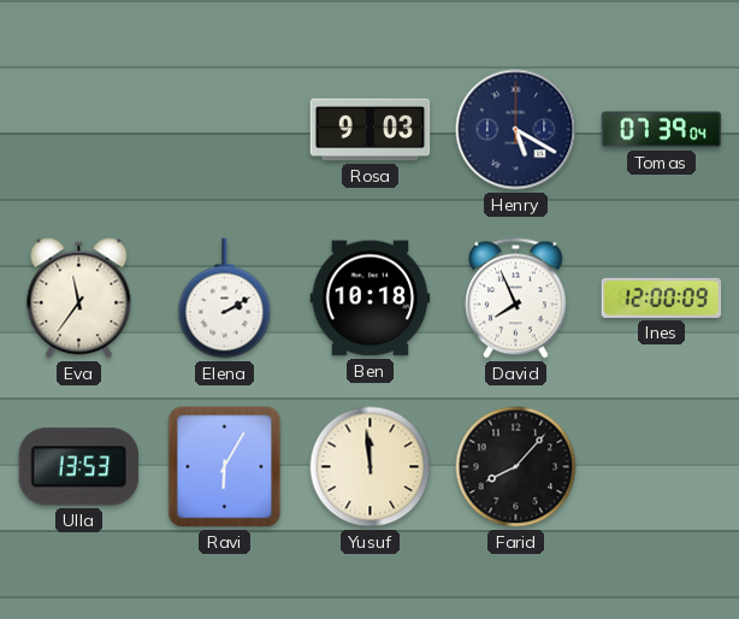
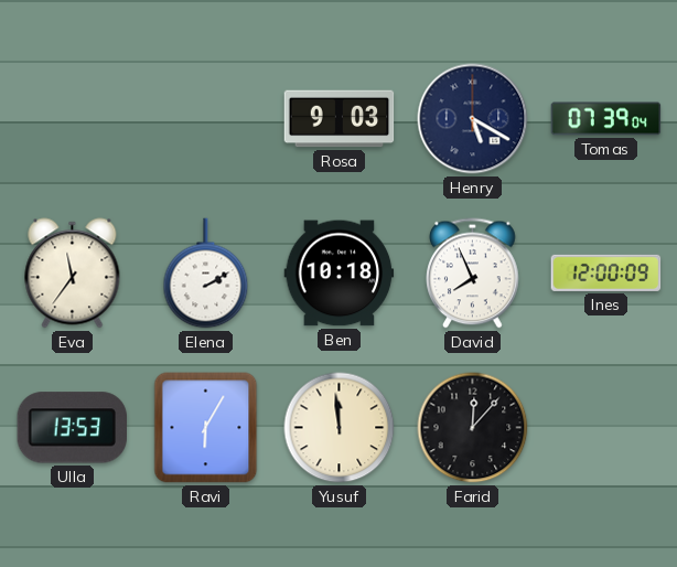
Farid: 8:07 -> 12:07 (473, 428)
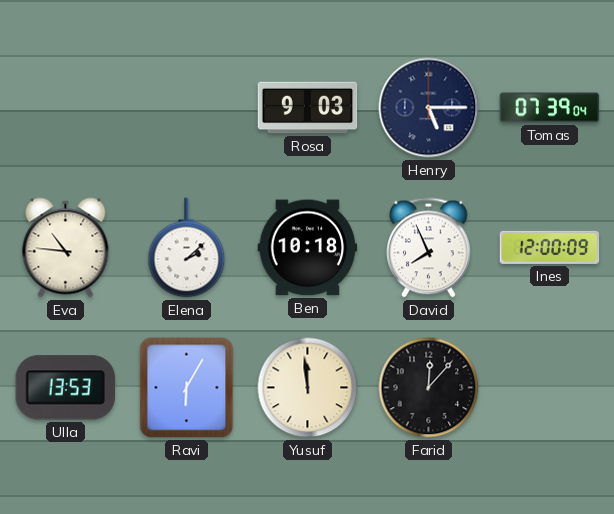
Henry: 5:20 -> 5:15 (429, 108)
Eva: 11:36 -> 10:46 (66, 248)
Elena: 2:10 -> 2:08 (187, 248)
